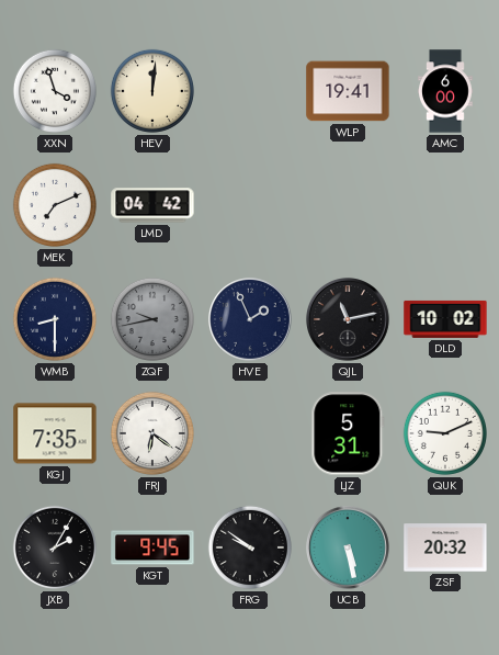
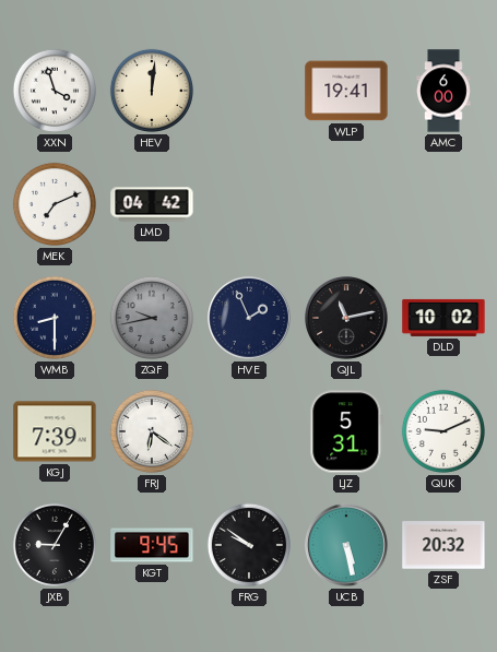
KGJ: 7:35 -> 7:39 (55, 431)
JXB: 2:05 -> 9:05 (55, 545)
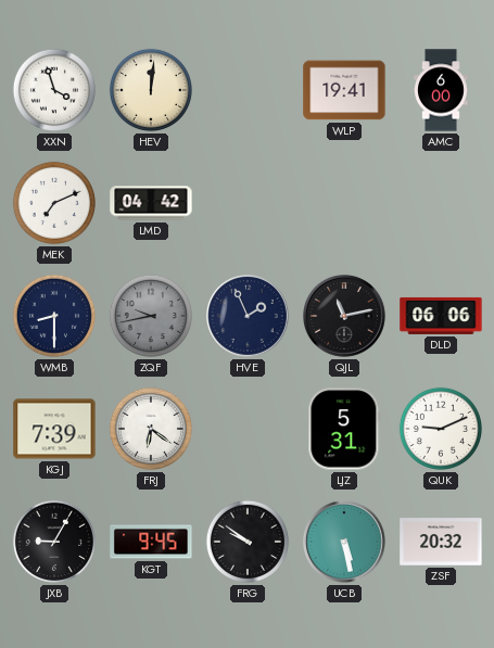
DLD: 10:02 -> 06:06 (441, 316)
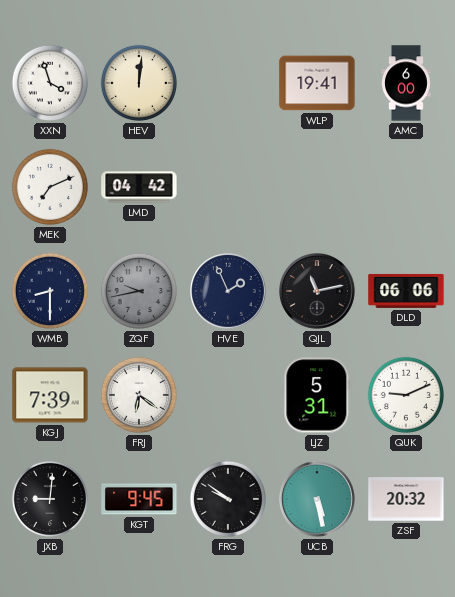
JXB: 9:05 -> 9:01 (50, 499)
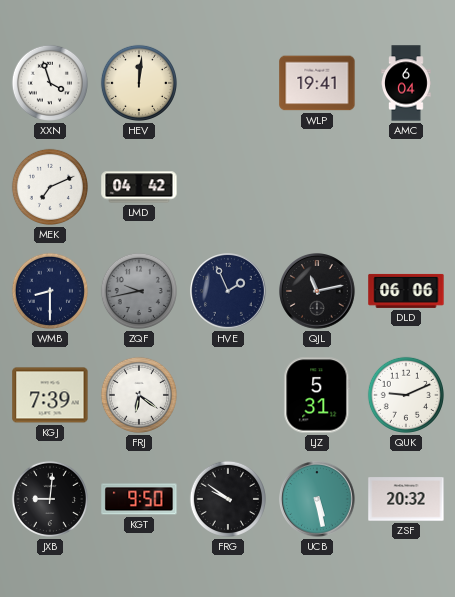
AMC: 6:00 -> 6:04 (406, 83)
KGT: 9:45 -> 9:50 (139, 499)
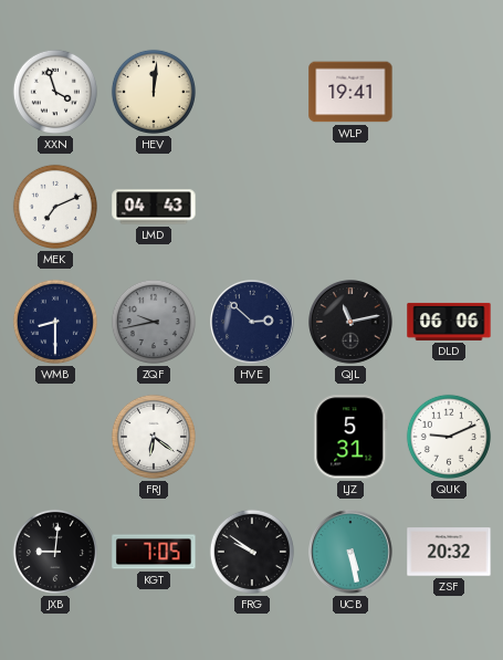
AMC: 6:04 -> none (406, 83)
LMD: 04:42 -> 04:43 (154, 207)
HVE: 1:56 -> 2:52 (253, 323)
KGJ: 7:39 -> none (50, 395)
KGT: 9:50 -> 7:05 (154, 552)
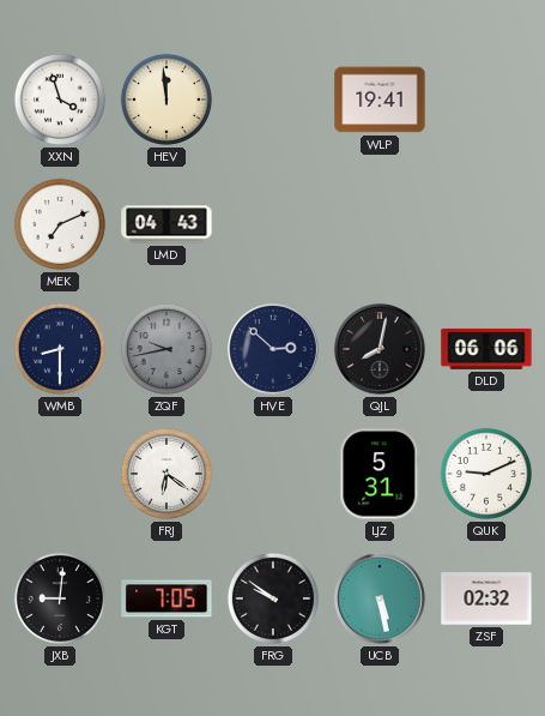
HEV: 12:01 -> 11:59 (166, 100)
QJL: 11:13 -> 8:02 (381, 350)
ZSF: 20:32 -> 02:32 (486, 598)
